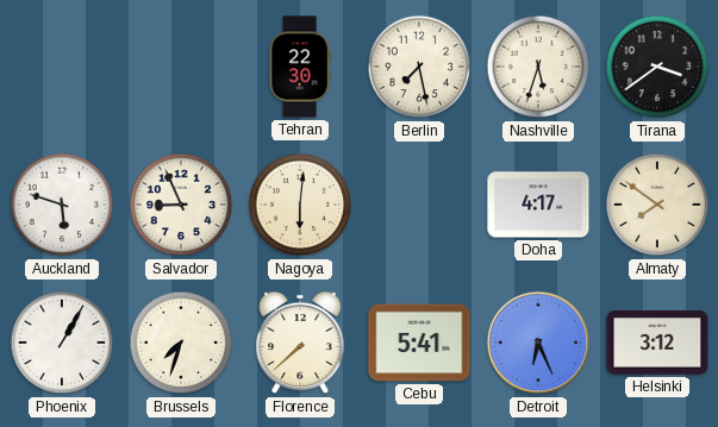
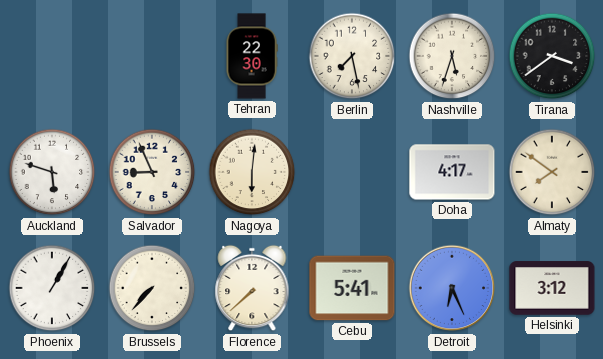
Brussels: 7:33 -> 7:37 (152, 288)
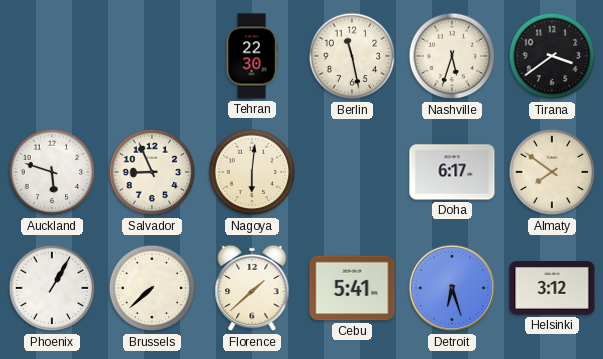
Berlin: 7:28 -> 11:28 (352, 56)
Doha: 4:17 -> 6:17 (452, 172)
Brussels: 7:37 -> 7:38 (152, 288)
Florence: 7:38 -> 1:38 (252, 288)
Detroit: 6:26 -> 6:27 (452, 288)
